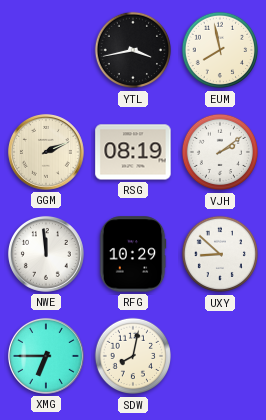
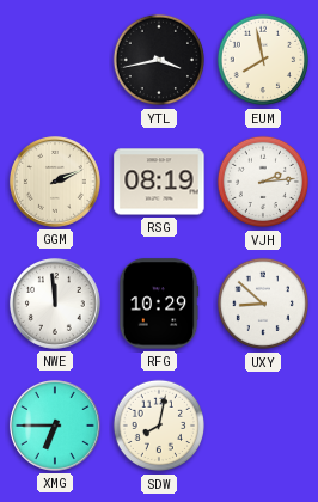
VJH: 2:09 -> 2:14 (263, 182)
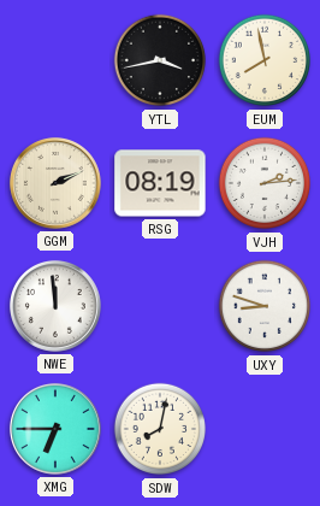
RFG: 10:29 -> none (159, 304)
UXY: 8:52 -> 8:48 (265, 306)
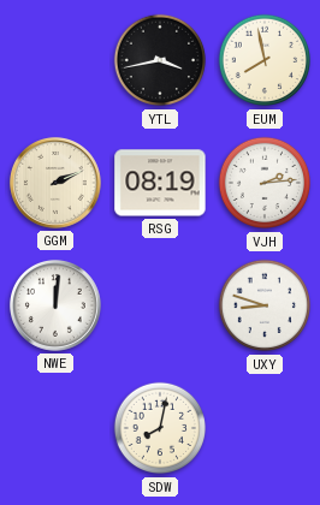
NWE: 11:59 -> 12:01 (55, 305)
XMG: 6:45 -> none (55, 429)
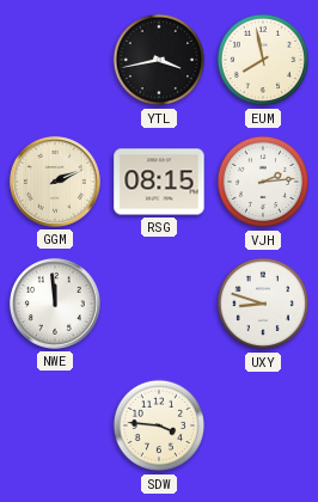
RSG: 08:19 -> 08:15 (159, 182)
NWE: 12:01 -> 11:59 (55, 304)
SDW: 8:02 -> 3:46 (159, 426)
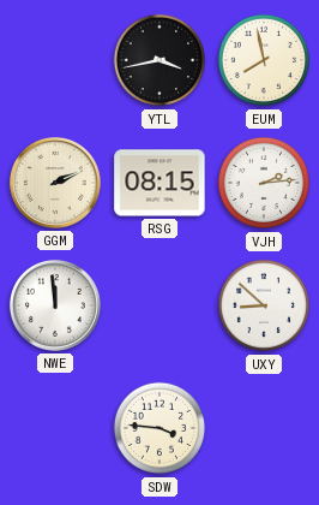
UXY: 8:48 -> 8:52 (264, 305)
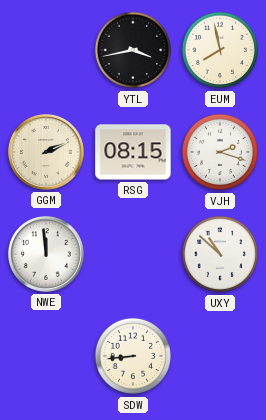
VJH: 2:14 -> 2:18 (220, 152)
UXY: 8:52 -> 10:52 (220, 254)
SDW: 3:46 -> 8:44 (133, 356)
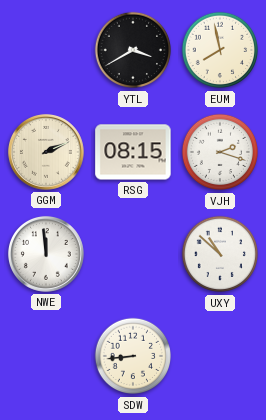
YTL: 3:43 -> 3:40 (133, 50)
